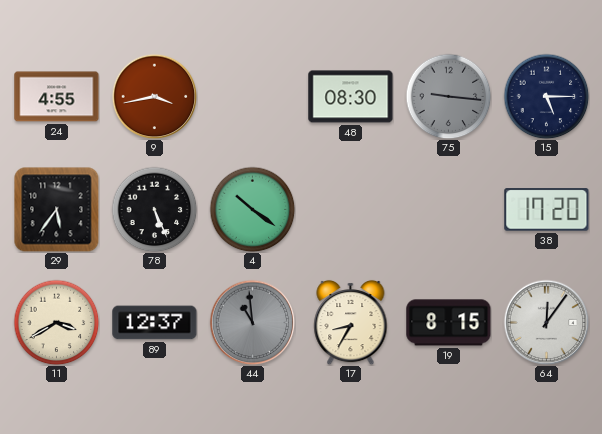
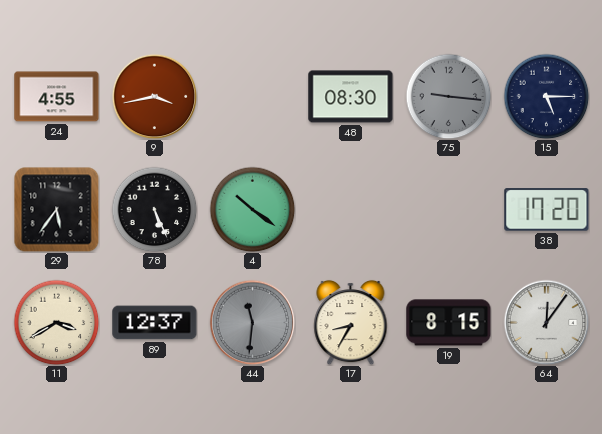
44: 10:59 -> 11:31 (252, 322)
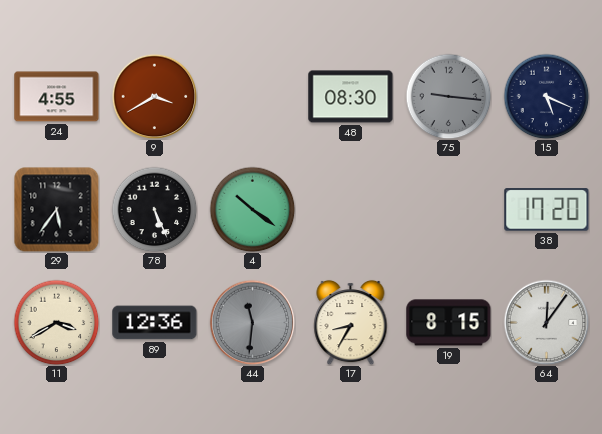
9: 3:43 -> 3:40 (154, 96)
15: 5:15 -> 5:19 (546, 96)
89: 12:37 -> 12:36 (155, 323)
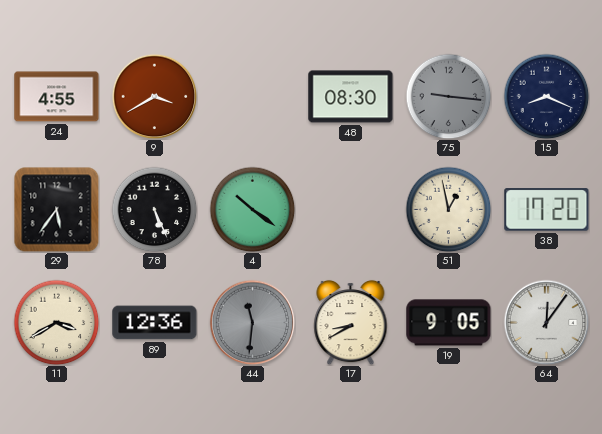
15: 5:19 -> 8:19 (546, 96)
51: none -> 12:58 (448, 209)
17: 8:35 -> 8:40 (351, 322)
19: 8:15 -> 9:05 (449, 323)
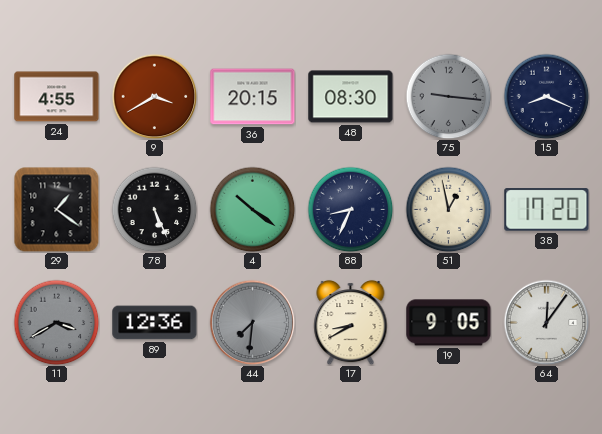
36: none -> 20:15 (253, 97)
29: 5:36 -> 1:21 (56, 209)
88: none -> 8:34 (350, 209)
11 dial: cream -> grey (56, 322)
44: 11:31 -> 7:31 (252, 322)
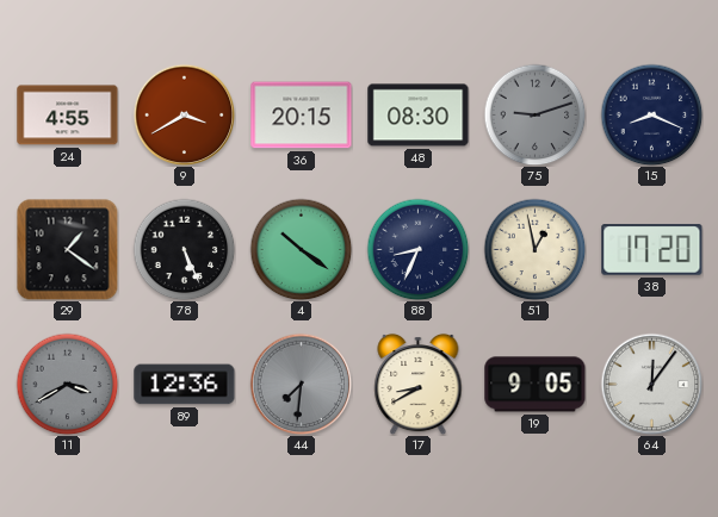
75: 9:16 -> 9:12 (534, 114)
